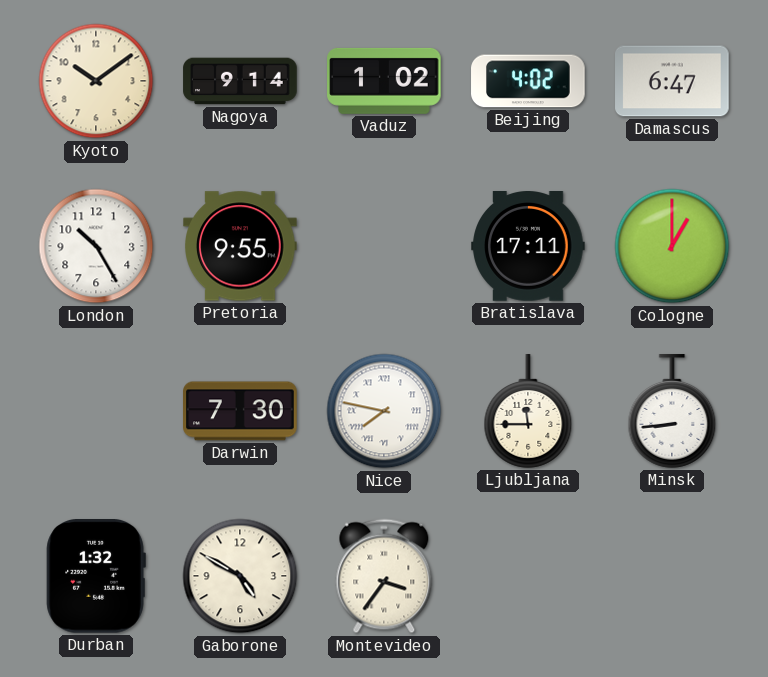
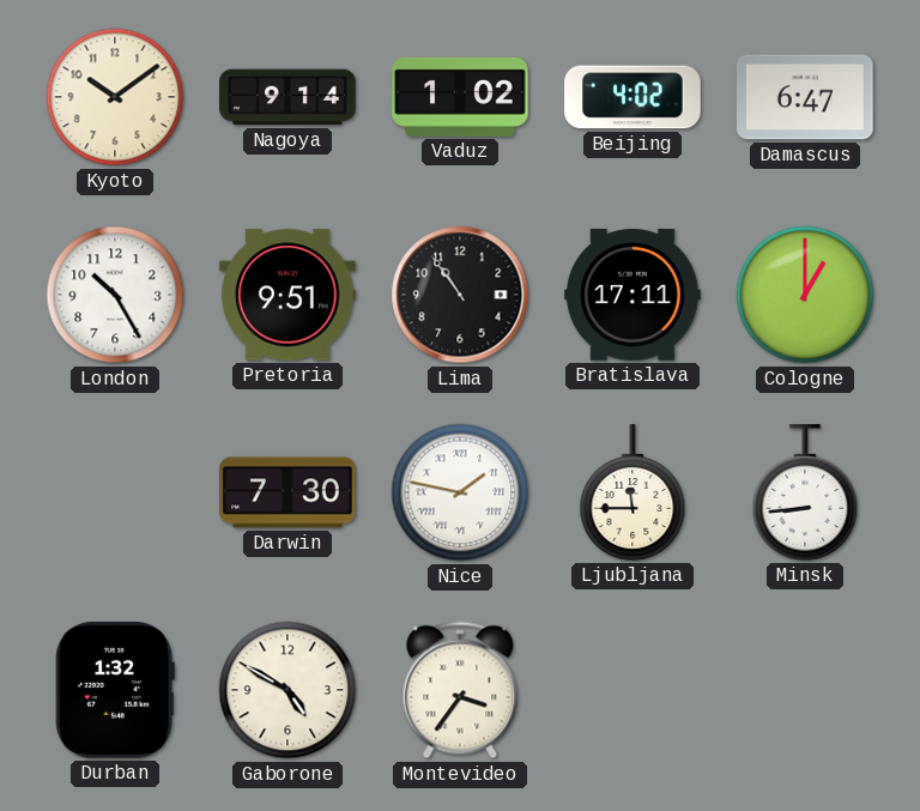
Pretoria: 9:55 -> 9:51 (287, 295)
Lima: none -> 10:54 (460, 295)
Nice: 7:47 -> 1:47 (460, 492)
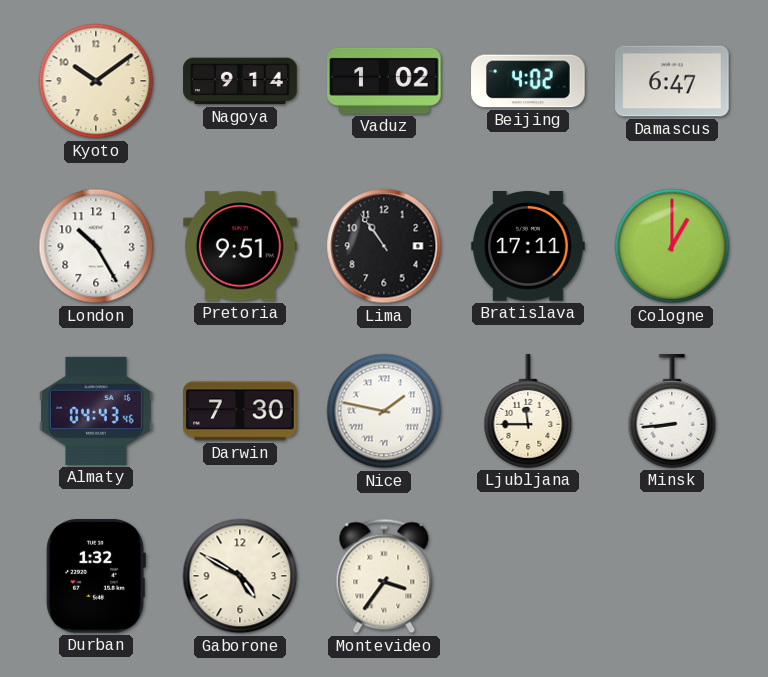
Almaty: none -> 04:43 (96, 411)
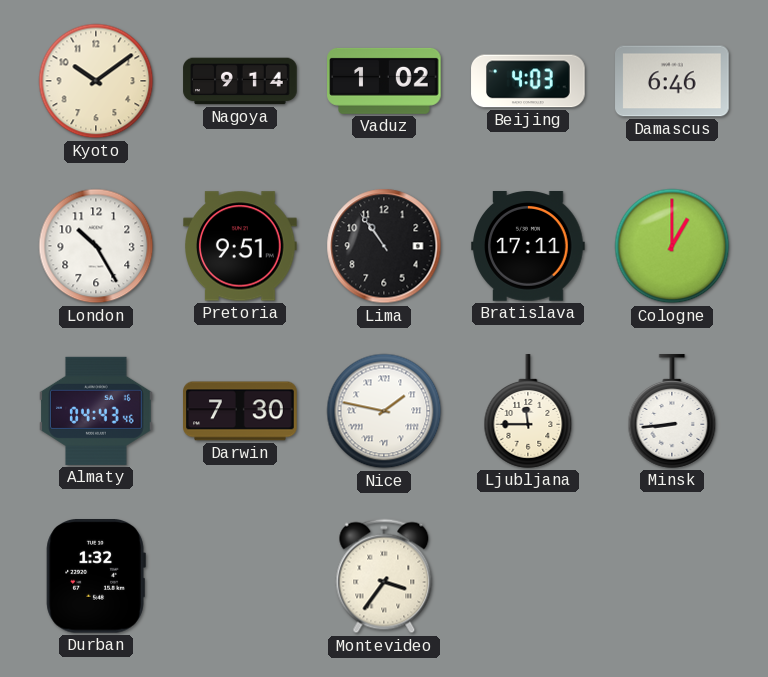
Beijing: 4:02 -> 4:03 (528, 81)
Damascus: 6:47 -> 6:46 (672, 81)
Gaborone: 4:50 -> none (240, 576)
